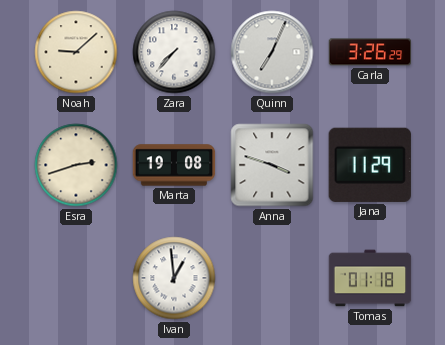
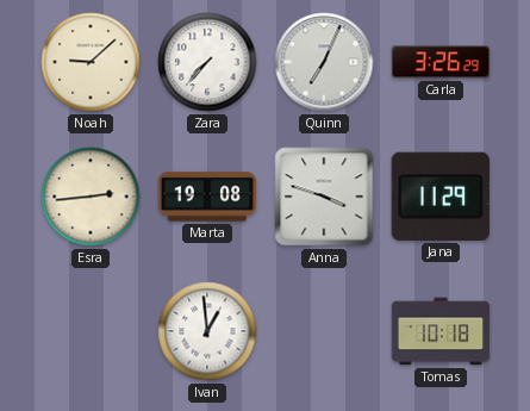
Esra: 2:42 -> 2:44 (91, 197)
Tomas: 01:18 -> 10:18 (441, 331)
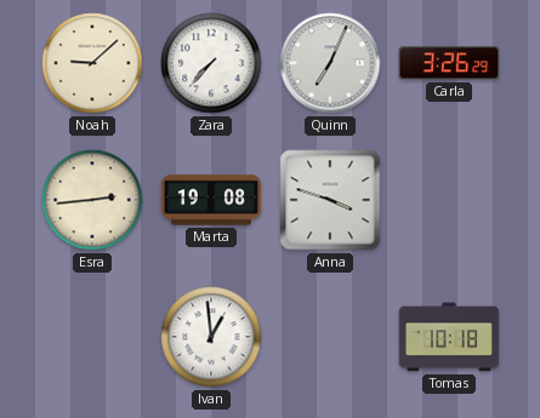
Jana: 11:29 -> none (441, 197)
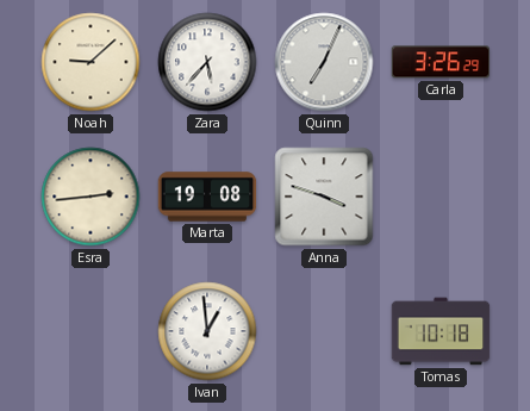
Zara: 7:37 -> 5:37 (207, 62)
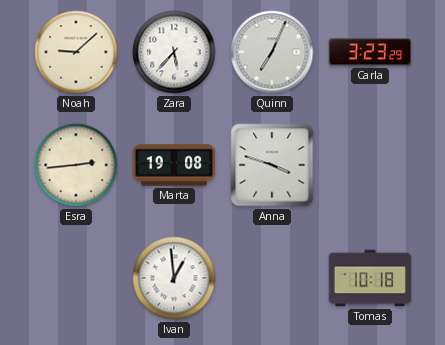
Carla: 3:26 -> 3:23 (370, 52)
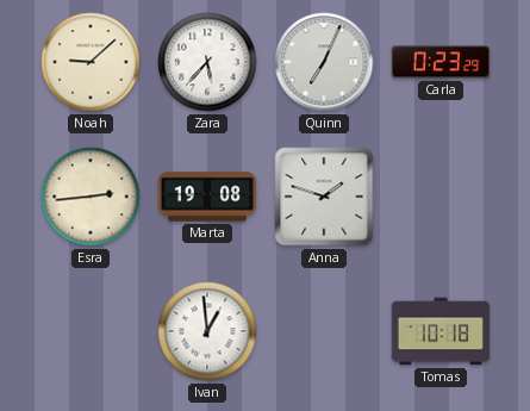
Carla: 3:23 -> 0:23 (441, 62)
Anna: 3:48 -> 1:48 (324, 197)
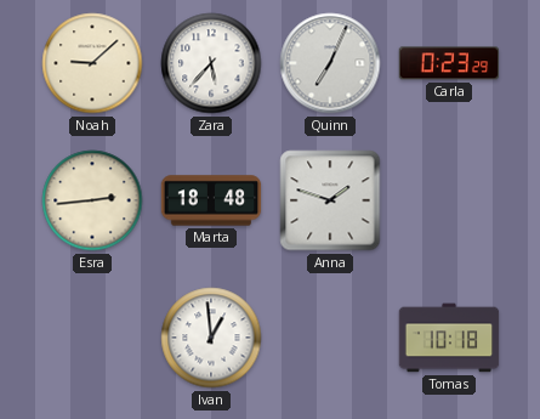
Marta: 19:08 -> 18:48 (211, 200)
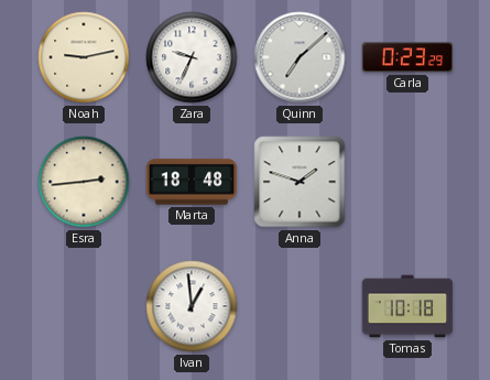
Noah: 9:08 -> 9:13 (84, 57)
Zara: 5:37 -> 9:34 (192, 57)
Quinn: 7:04 -> 7:08 (300, 57)
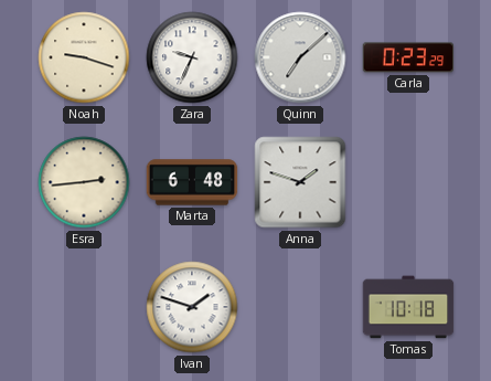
Noah: 9:13 -> 9:18 (84, 57)
Marta: 18:48 -> 6:48 (192, 182)
Ivan: 12:59 -> 1:48 (192, 307)
